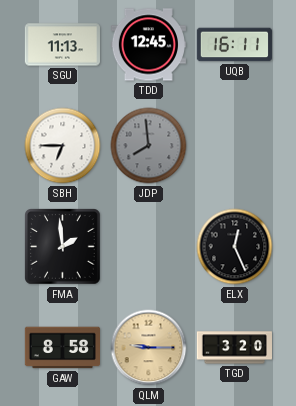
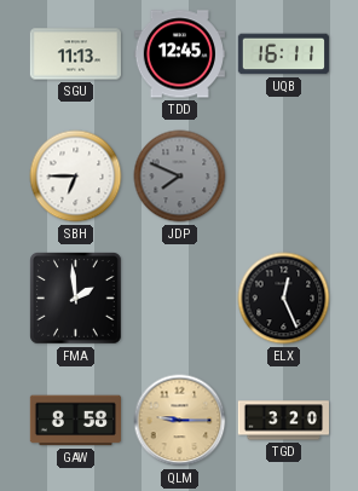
JDP: 7:59 -> 7:49 (180, 177)
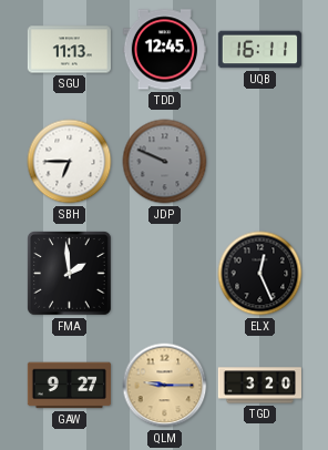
JDP: 7:49 -> 9:49 (165, 162)
GAW: 8:58 -> 9:27 (69, 386)
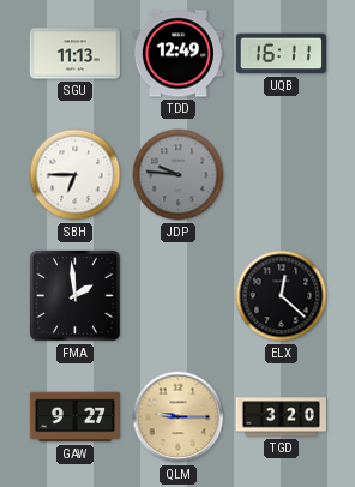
TDD: 12:45 -> 12:49 (177, 54)
JDP: 9:49 -> 9:46 (179, 175)
ELX: 12:26 -> 12:22 (282, 296)
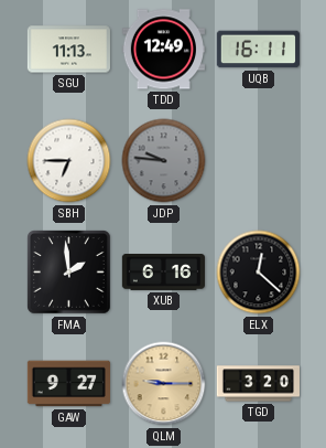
XUB: none -> 6:16 (163, 273)
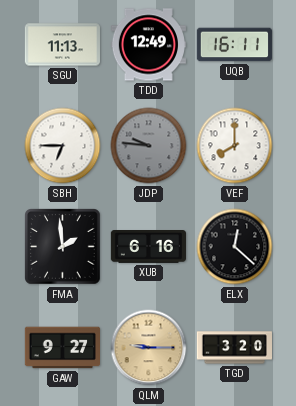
VEF: none -> 8:00 (235, 146)
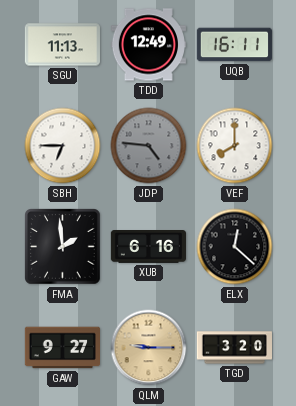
JDP: 9:46 -> 4:46 (149, 146)
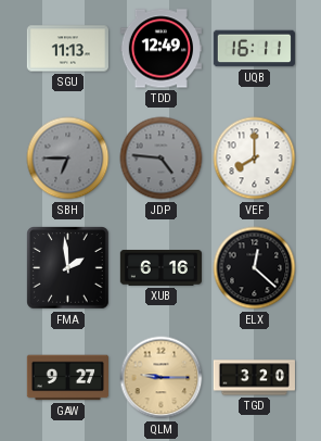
SBH dial: white -> grey (68, 159)
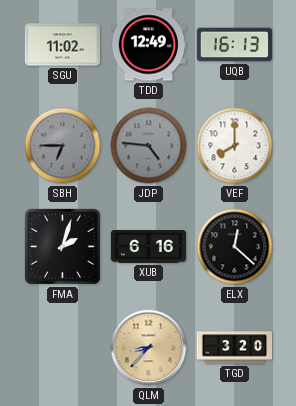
SGU: 11:13 -> 11:02 (62, 45)
UQB: 16:11 -> 16:13 (234, 45)
FMA: 1:59 -> 2:03 (63, 247)
GAW: 9:27 -> none (67, 378)
QLM: 9:15 -> 8:37 (149, 348)
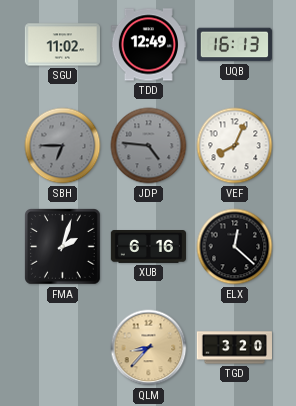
VEF: 8:00 -> 8:04 (235, 146)
